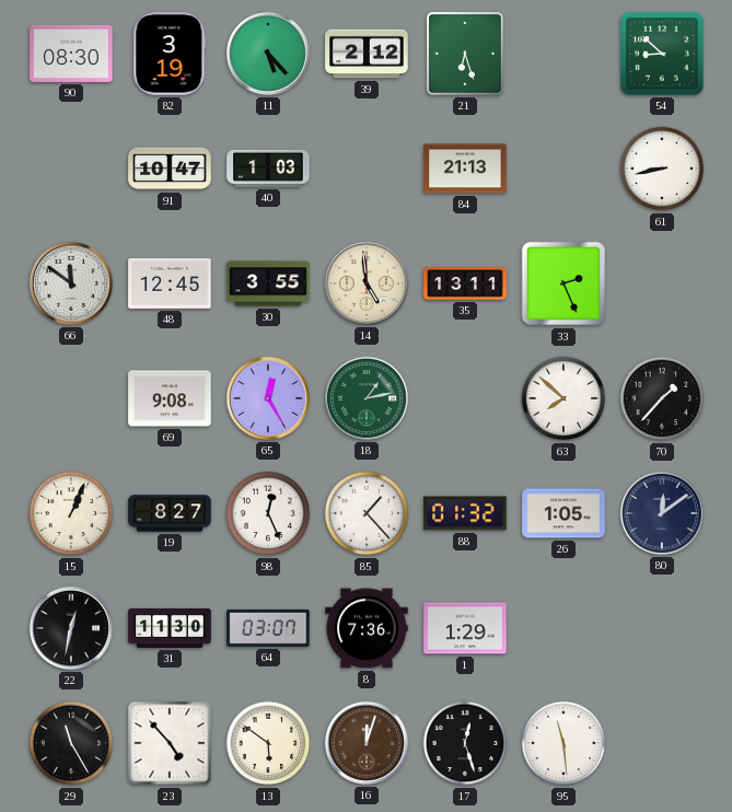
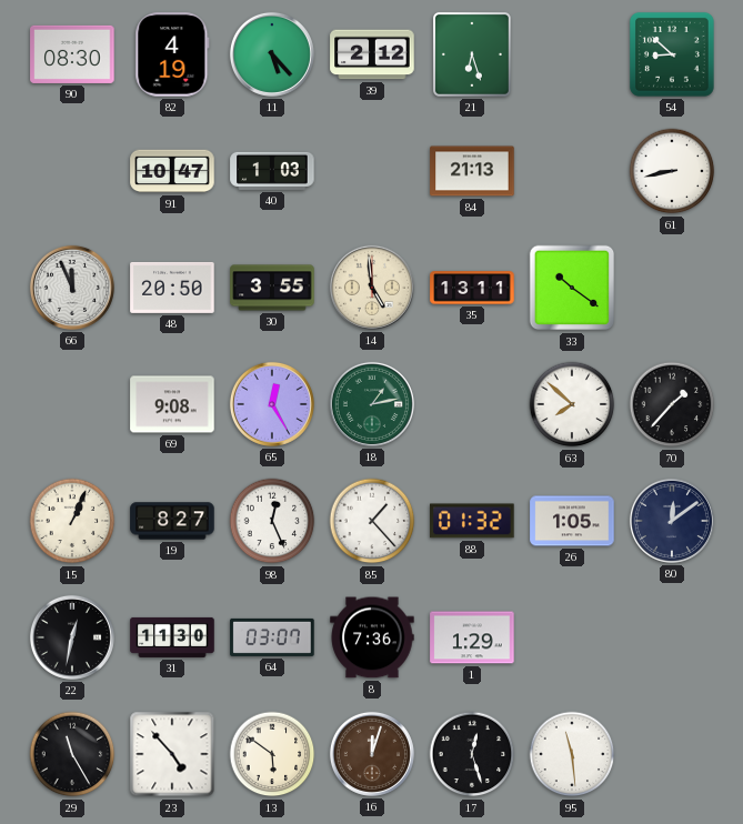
82: 3:19 -> 4:19 (172, 54)
66: 11:51 -> 11:56 (72, 288)
48: 12:45 -> 20:50 (172, 288)
33: 2:26 -> 10:21 (572, 288)
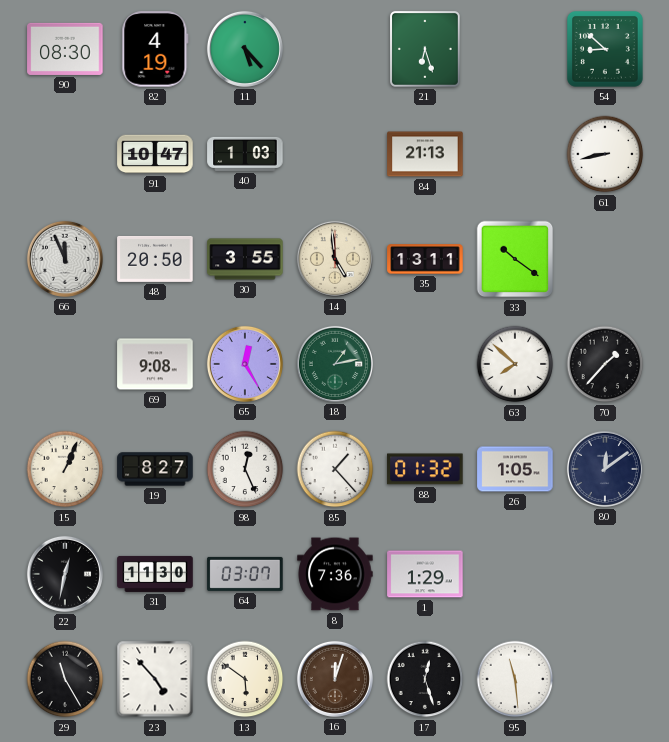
39: 2:12 -> none (372, 54)
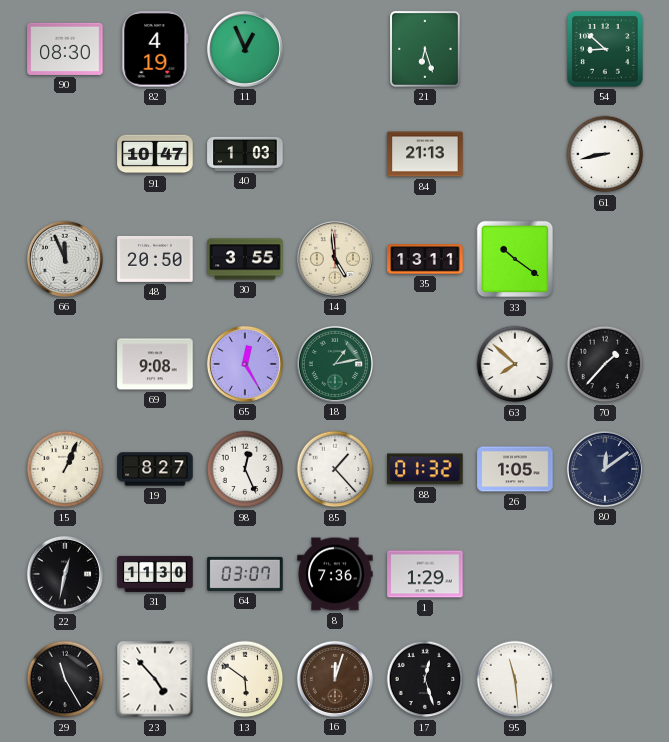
11: 5:23 -> 12:56 (245, 49)
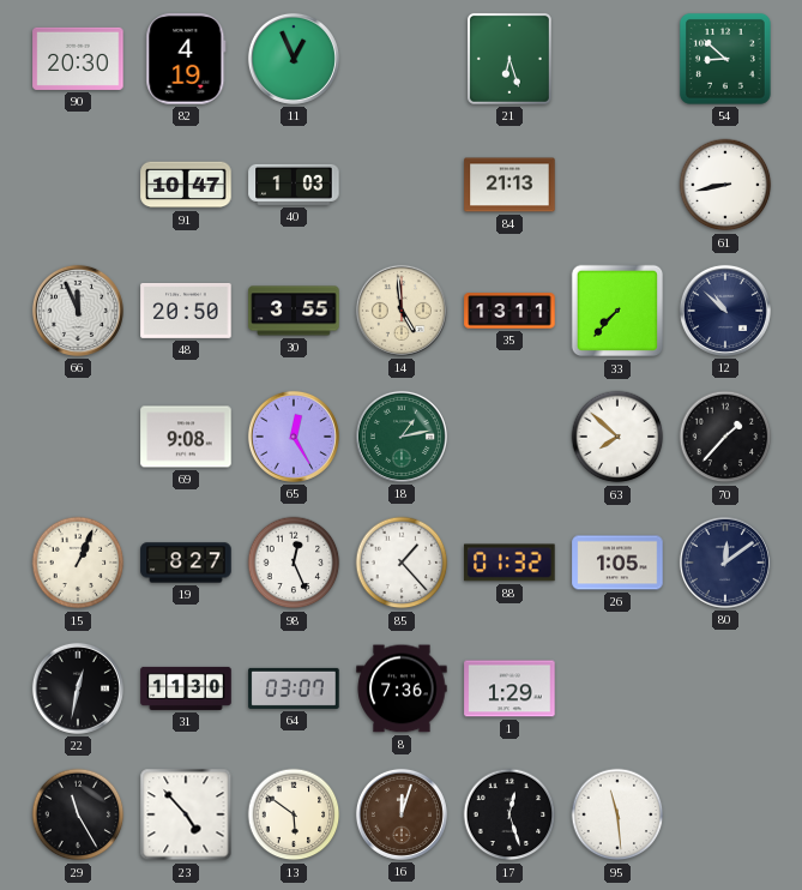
90: 08:30 -> 20:30 (78, 59)
33: 10:21 -> 7:37 (617, 311)
12: none -> 10:52 (725, 311)
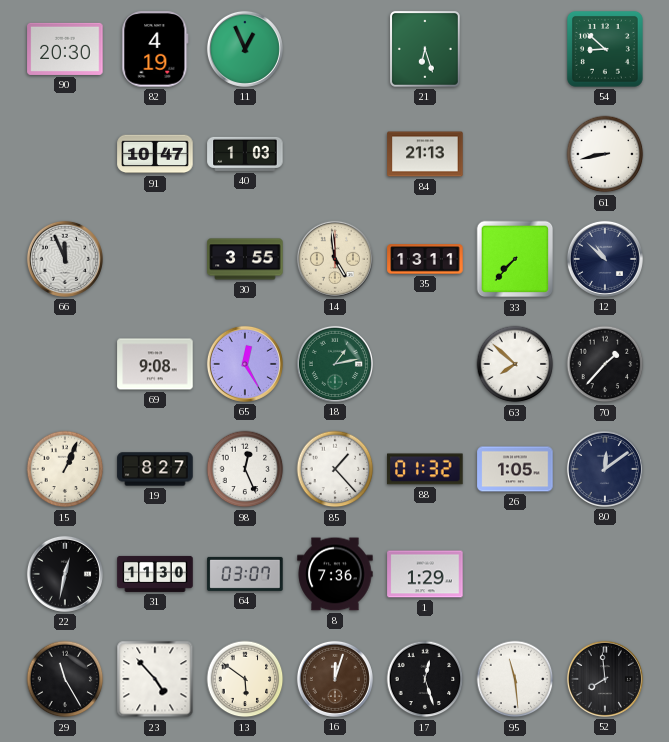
48: 20:50 -> none (186, 311)
52: none -> 7:59 (605, 679)
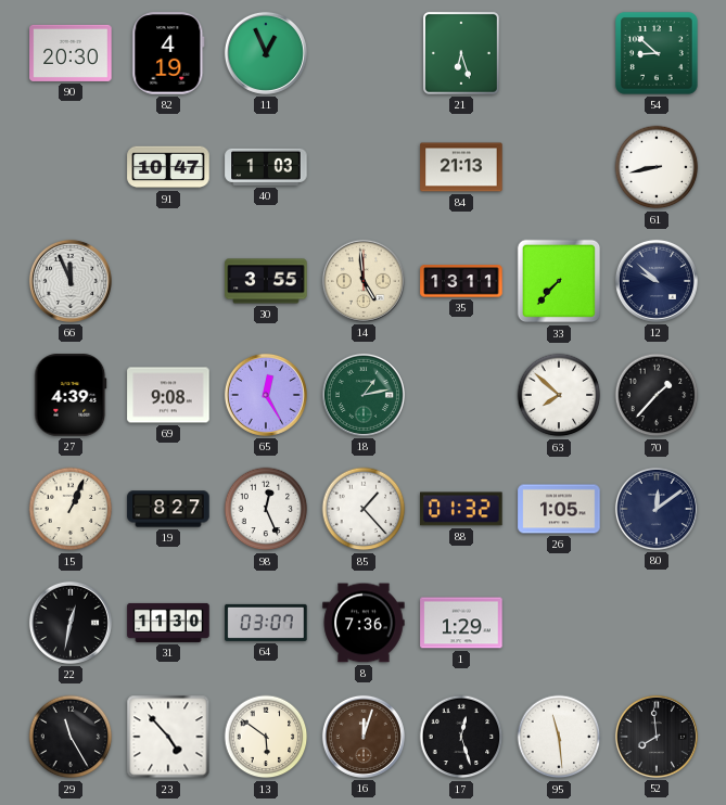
12: 10:52 -> 9:52 (657, 281)
27: none -> 4:39 (71, 395)
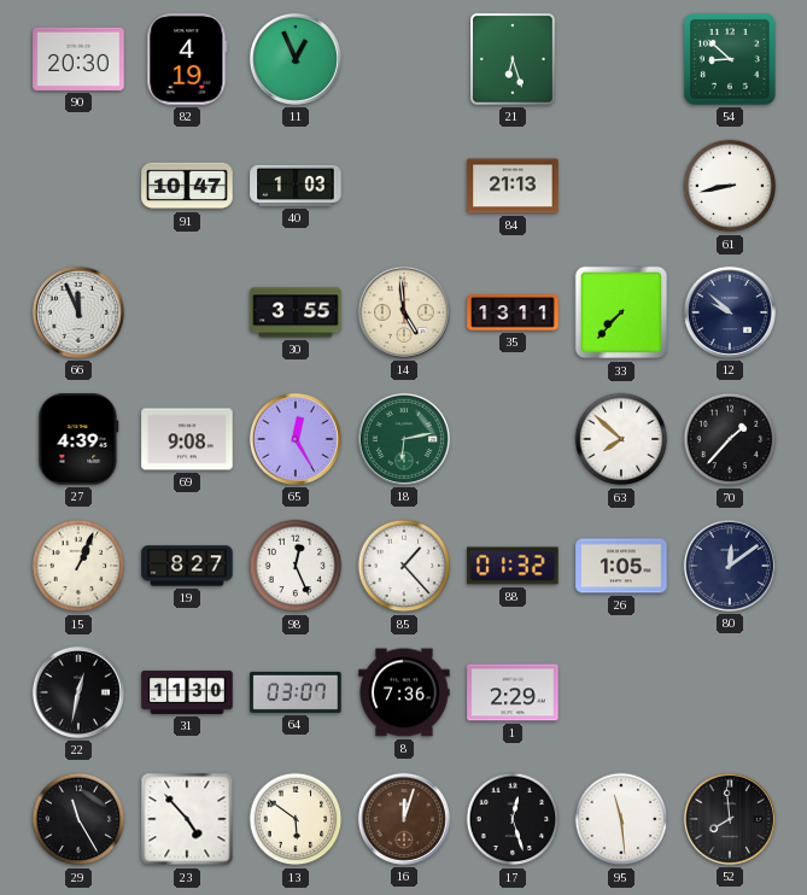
18: 1:13 -> 6:13 (404, 439)
1: 1:29 -> 2:29 (513, 692)
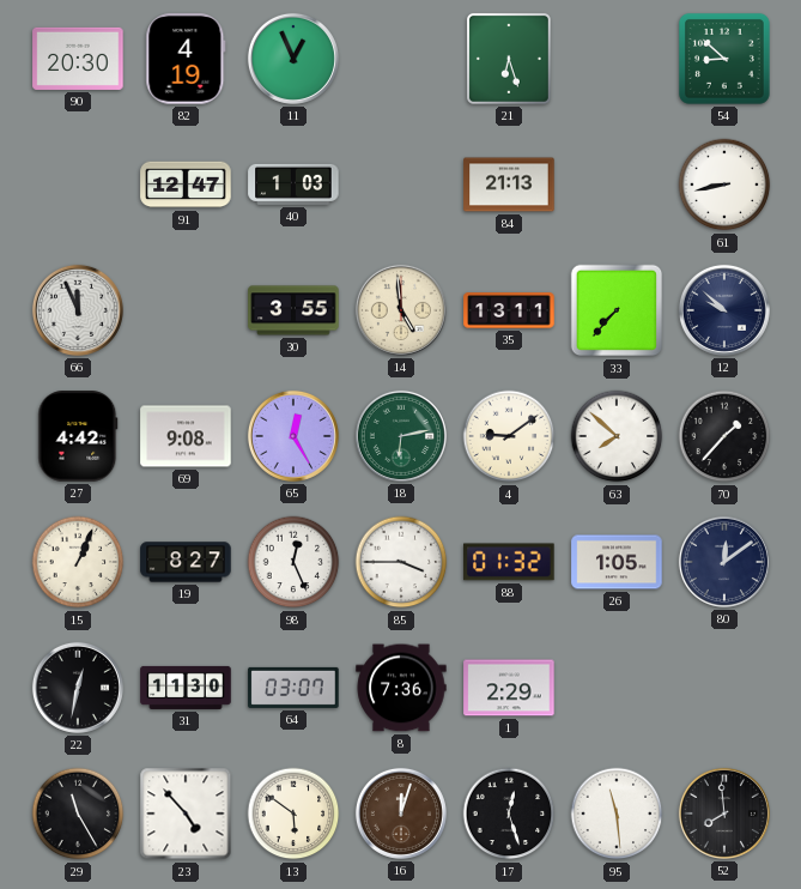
91: 10:47 -> 12:47 (186, 185)
27: 4:39 -> 4:42 (78, 436)
4: none -> 9:09 (509, 436)
85: 1:23 -> 3:45 (401, 562)
